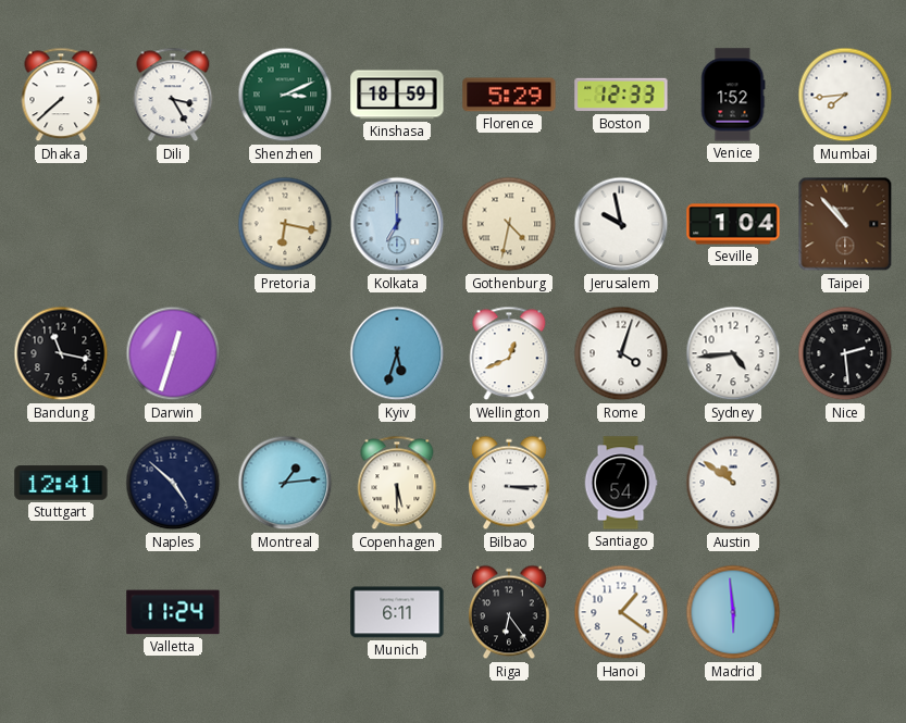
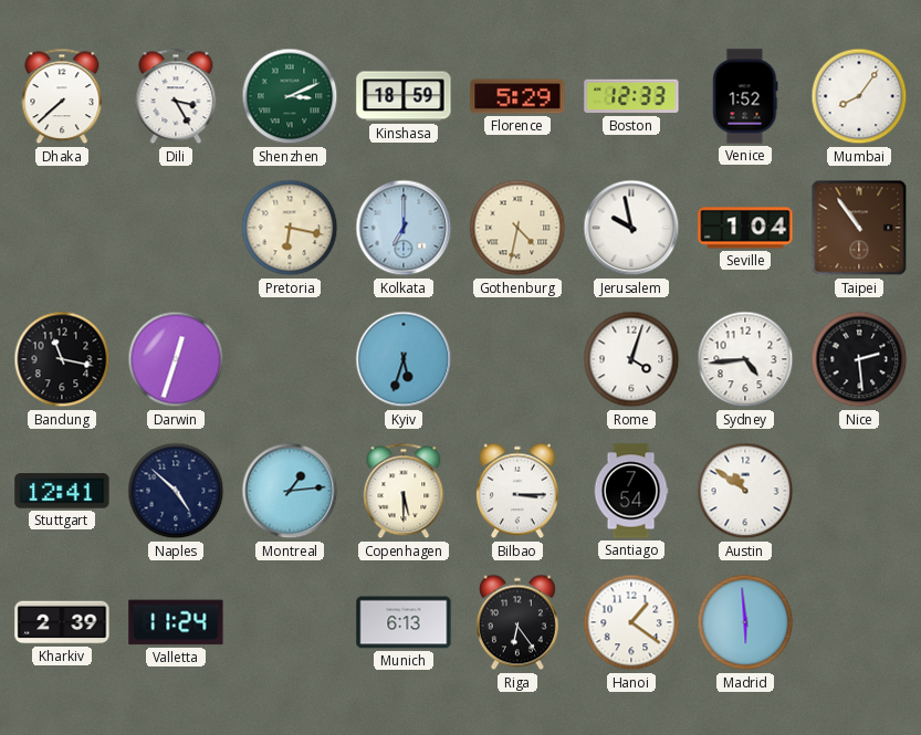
Mumbai: 7:44 -> 8:06 (859, 96)
Taipei: 10:53 -> 10:54 (859, 228)
Wellington: 12:41 -> none (509, 353)
Kharkiv: none -> 2:39 (62, 622)
Munich: 6:11 -> 6:13 (404, 622)
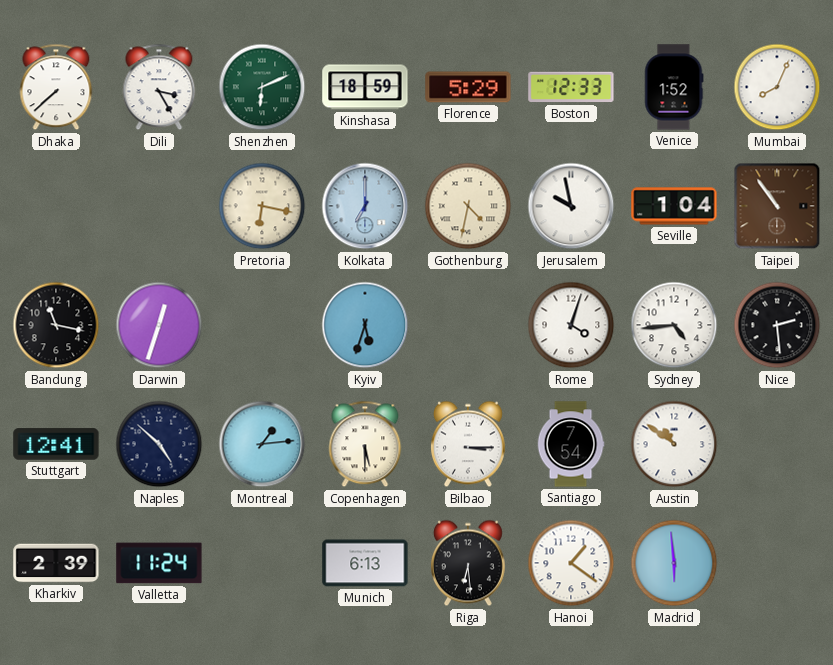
Shenzhen: 3:11 -> 6:11 (262, 87)
Mumbai: 8:06 -> 8:04 (777, 87)
Riga: 6:24 -> 6:29 (468, 563)
